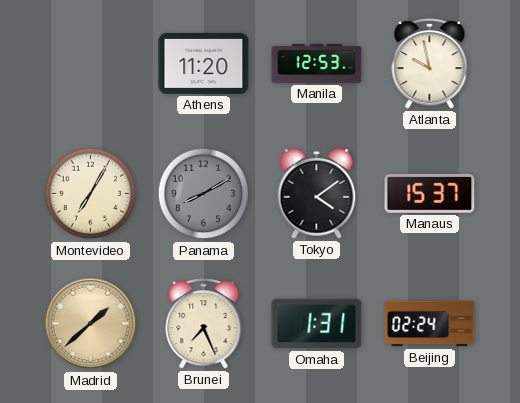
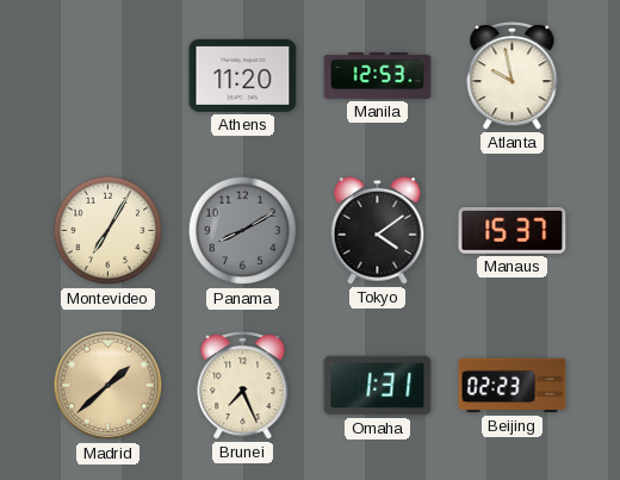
Beijing: 02:24 -> 02:23 (513, 386)
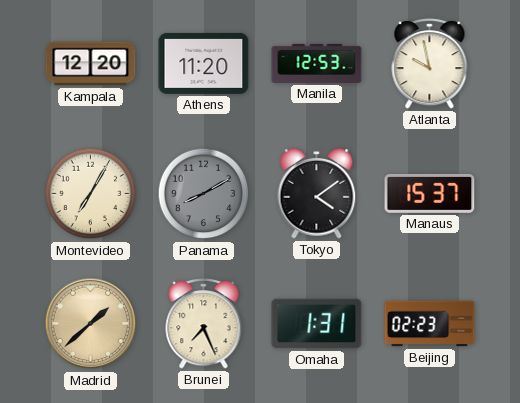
Kampala: none -> 12:20 (91, 64)
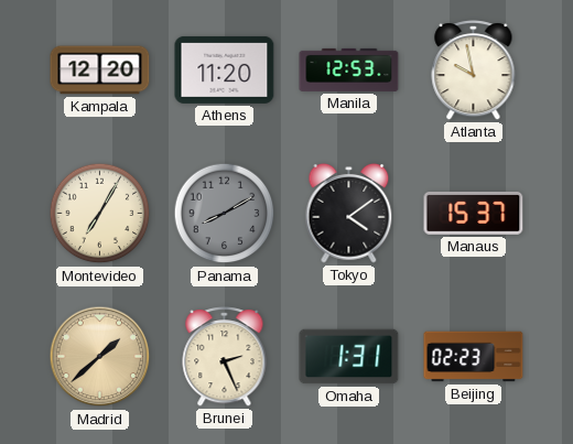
Brunei: 7:26 -> 2:26 (225, 357)
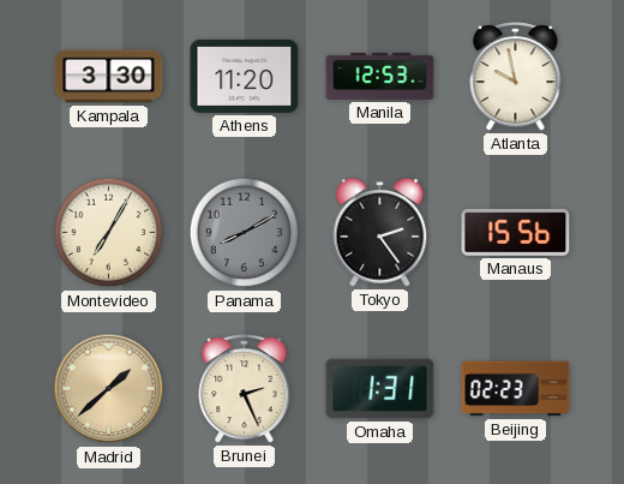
Kampala: 12:20 -> 3:30 (109, 77)
Tokyo: 4:09 -> 2:24 (380, 233)
Manaus: 15:37 -> 15:56 (516, 232)
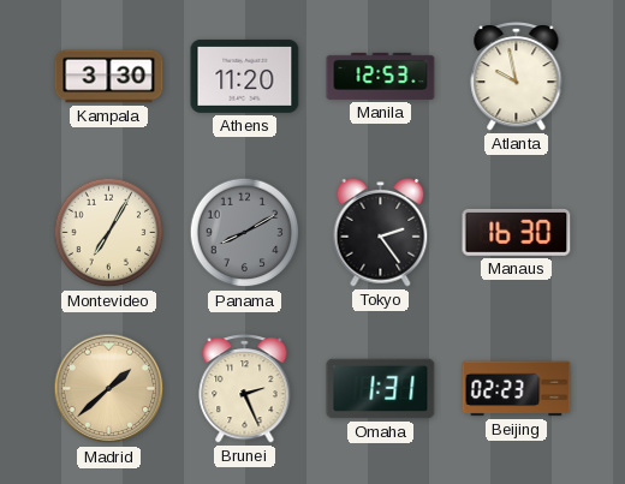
Manaus: 15:56 -> 16:30 (517, 232)
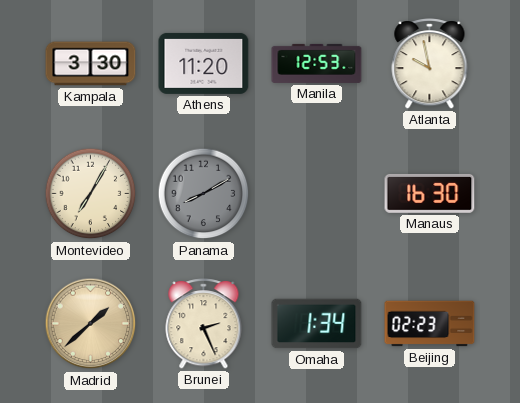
Tokyo: 2:24 -> none (381, 233)
Omaha: 1:31 -> 1:34 (317, 324)
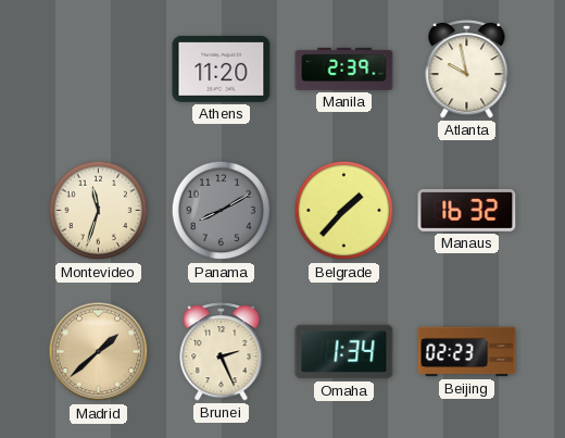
Kampala: 3:30 -> none (91, 64)
Manila: 12:53 -> 2:39 (344, 68)
Montevideo: 7:05 -> 11:33 (99, 211)
Belgrade: none -> 1:37 (344, 211)
Manaus: 16:30 -> 16:32 (467, 210)
